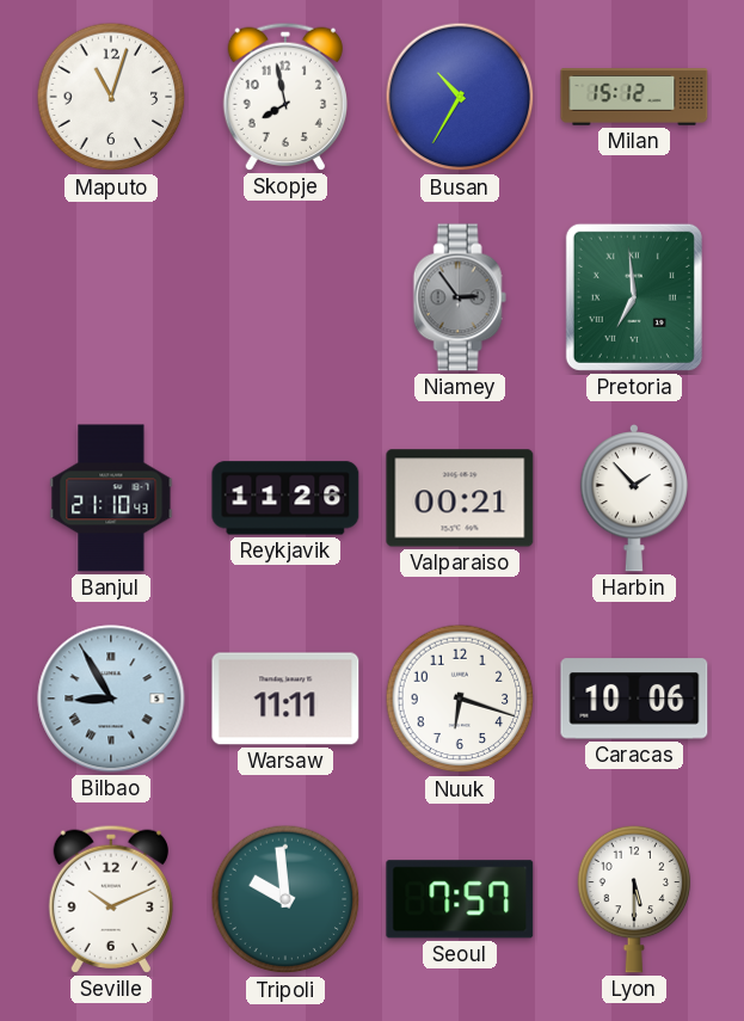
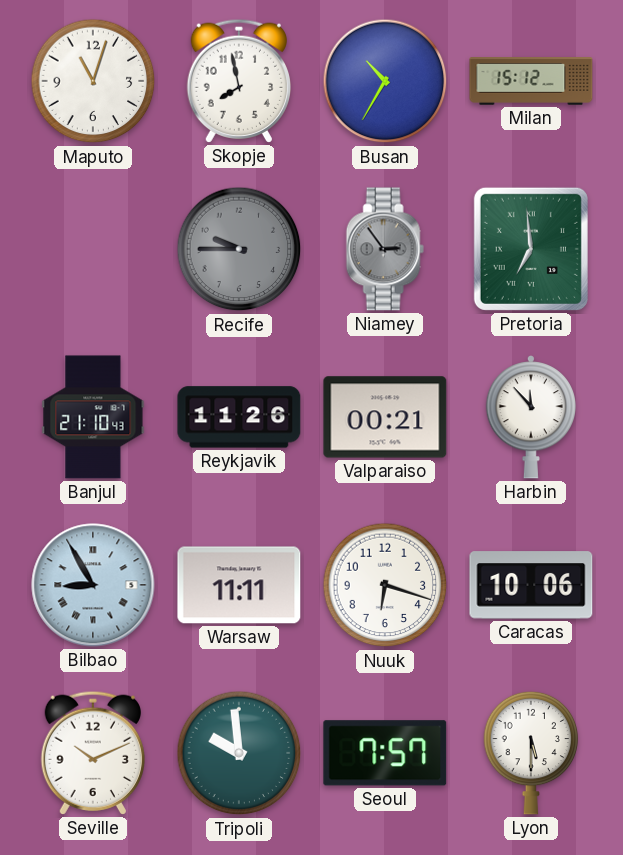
Recife: none -> 9:45 (239, 249)
Harbin: 1:53 -> 11:53 (531, 418)
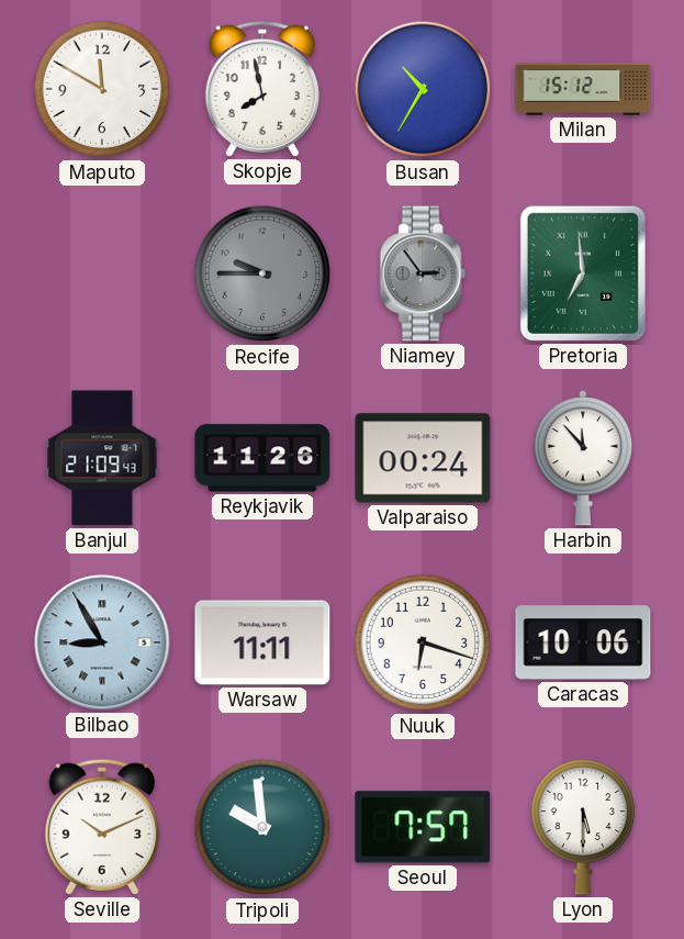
Maputo: 11:03 -> 11:50 (102, 89)
Banjul: 21:10 -> 21:09 (102, 458)
Valparaiso: 00:21 -> 00:24 (423, 458)
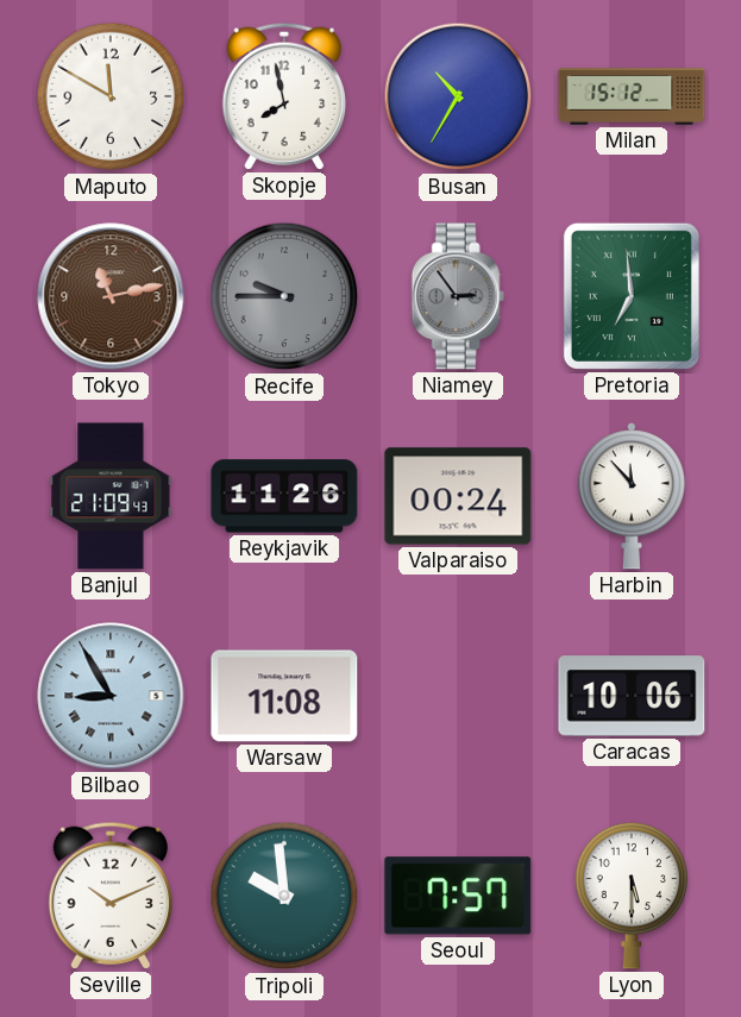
Tokyo: none -> 11:13 (111, 296)
Warsaw: 11:11 -> 11:08 (284, 696)
Nuuk: 6:18 -> none (423, 642)
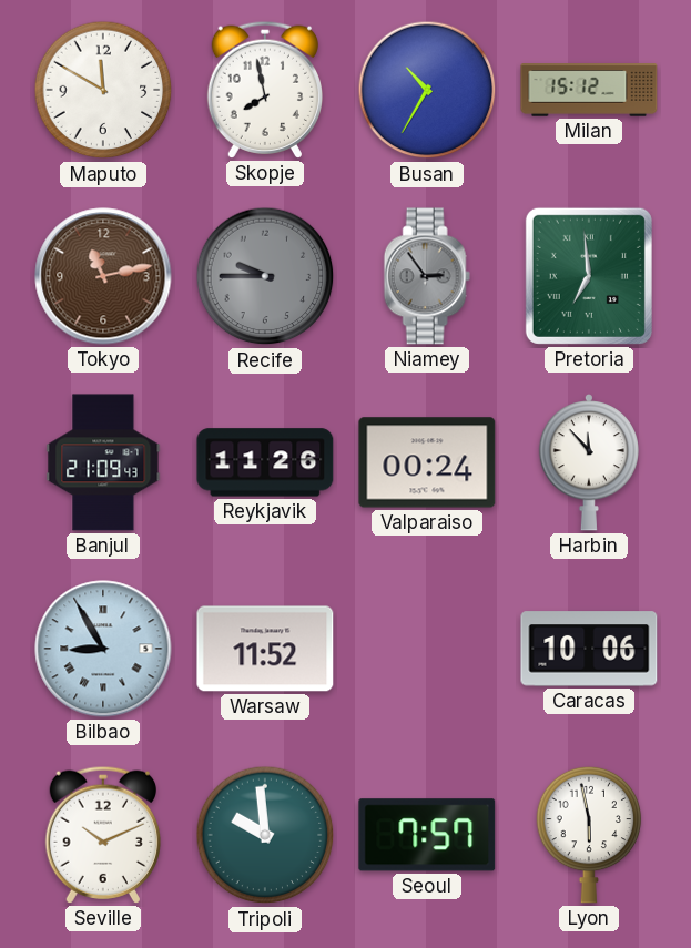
Warsaw: 11:08 -> 11:52 (265, 649)
Lyon: 5:30 -> 5:58 (589, 835)
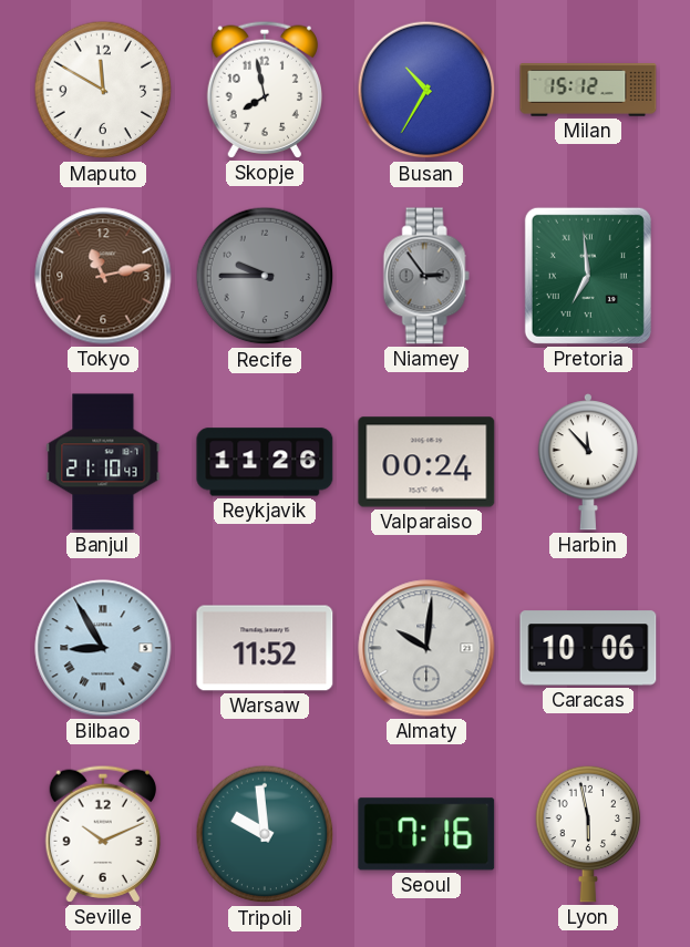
Banjul: 21:09 -> 21:10 (103, 462)
Almaty: none -> 10:01 (426, 648)
Seoul: 7:57 -> 7:16 (426, 834)
